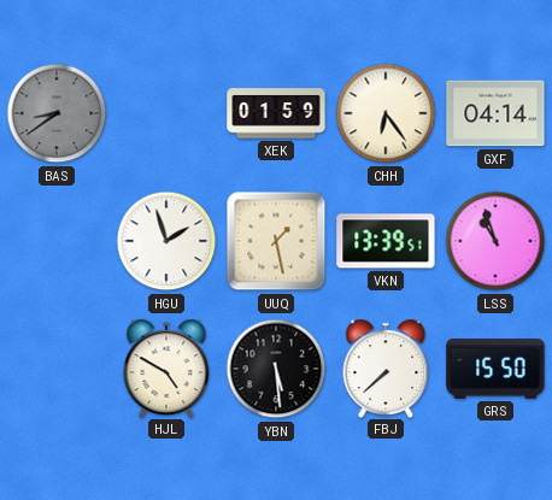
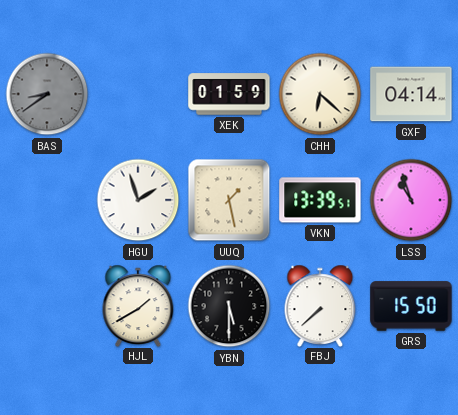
CHH: 6:24 -> 6:22 (320, 94)
HJL: 4:50 -> 1:40 (138, 305)
YBN: 5:29 -> 5:30 (229, 306)
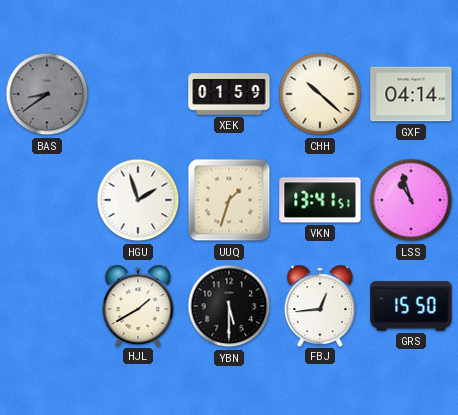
CHH: 6:22 -> 10:22 (320, 94)
UUQ: 1:28 -> 1:33 (229, 200)
VKN: 13:39 -> 13:41 (320, 200)
FBJ: 7:38 -> 12:44 (320, 305)
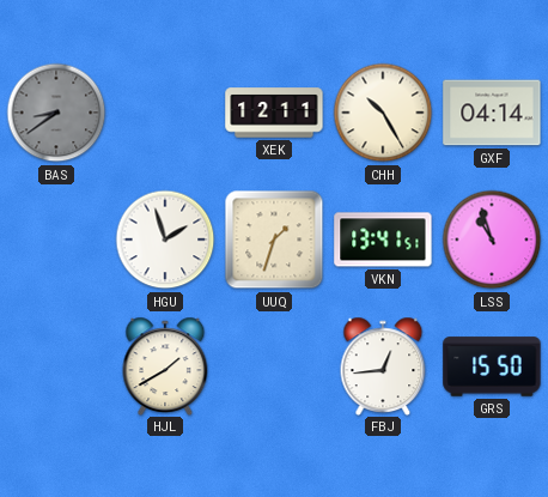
XEK: 01:59 -> 12:11 (274, 113)
CHH: 10:22 -> 10:25 (383, 113)
YBN: 5:30 -> none (229, 306)
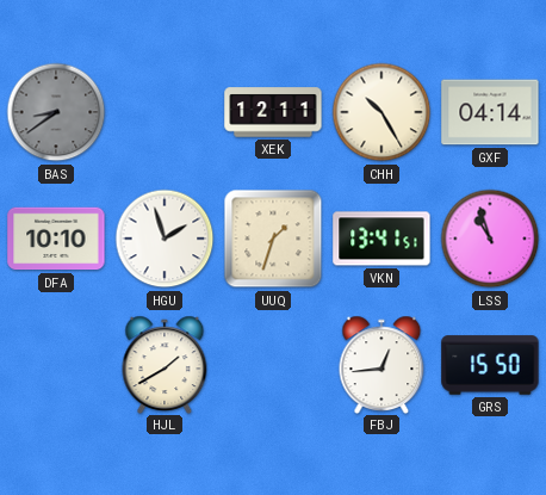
DFA: none -> 10:10 (56, 239)
